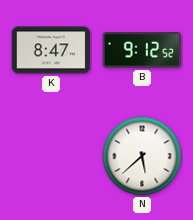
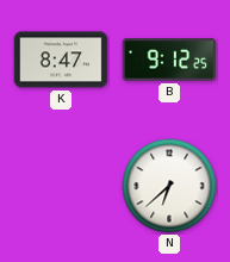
B: 9:12:52 -> 9:12:25 (169, 60)
N: 5:38 -> 6:38 (169, 186)
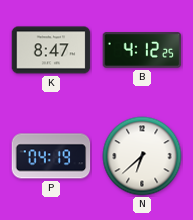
B: 9:12 -> 4:12 (142, 50)
P: none -> 04:19 (51, 156)
